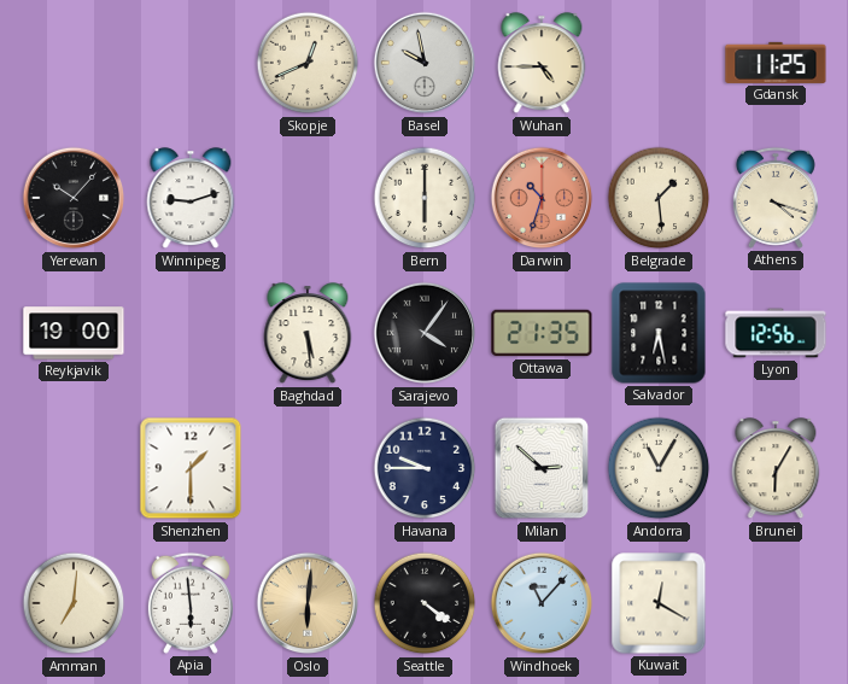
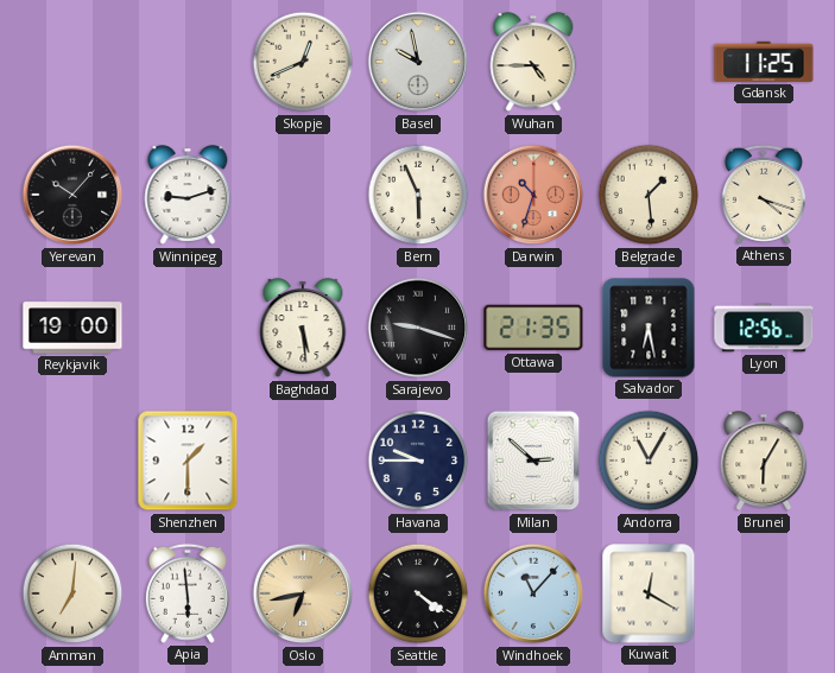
Bern: 6:00 -> 5:56 (418, 195)
Sarajevo: 4:06 -> 9:18 (418, 328)
Oslo: 6:01 -> 6:43 (303, 593)
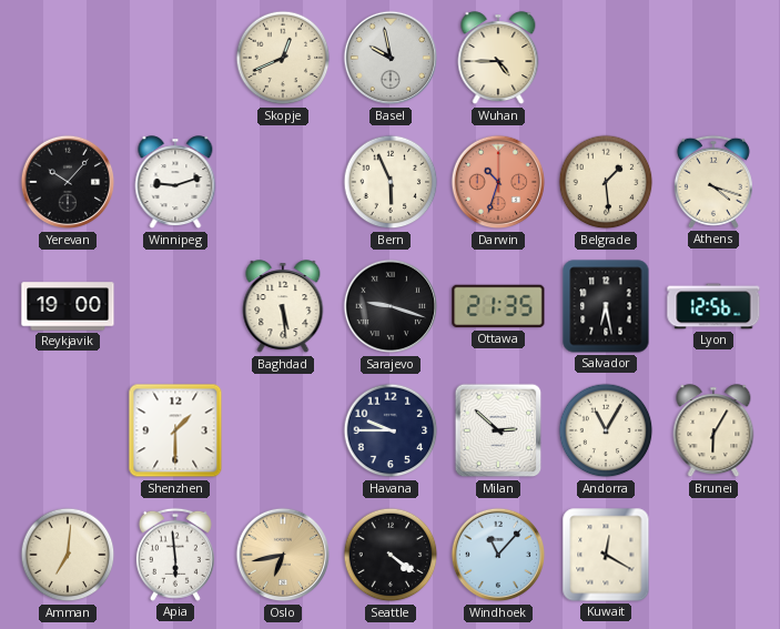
Gdansk: 11:25 -> none (764, 62)
